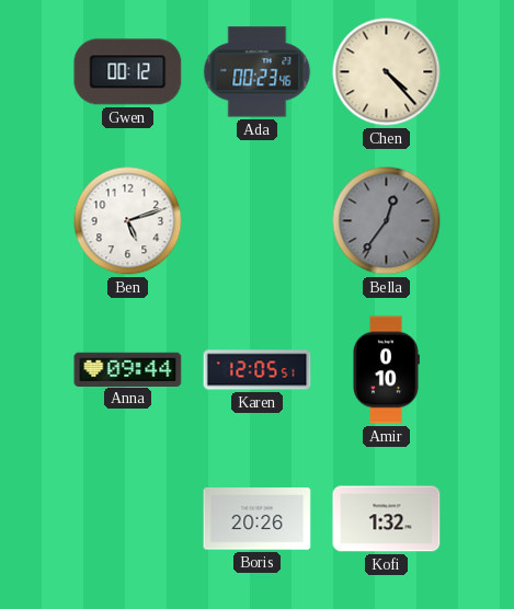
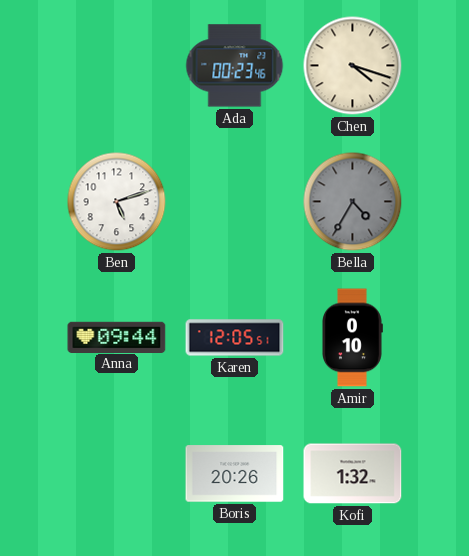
Gwen: 00:12 -> none (128, 72)
Chen: 4:23 -> 4:18 (353, 66)
Bella: 12:36 -> 4:35 (353, 202)
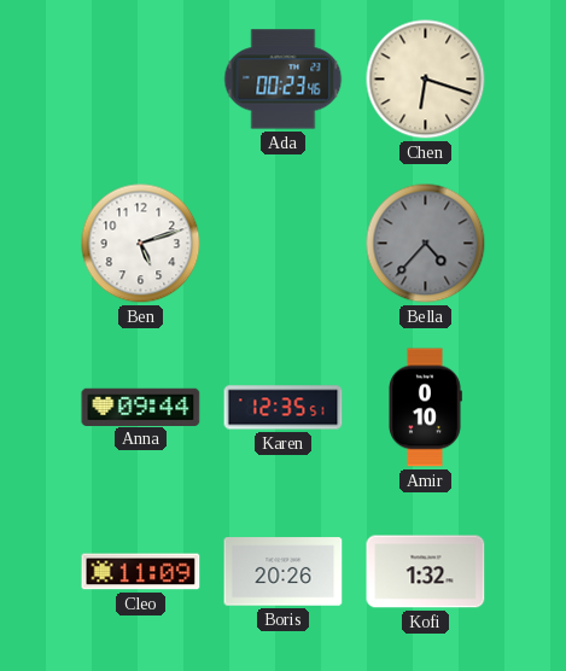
Chen: 4:18 -> 6:18 (426, 80)
Bella: 4:35 -> 4:37 (426, 244)
Karen: 12:05 -> 12:35 (284, 408)
Cleo: none -> 11:09 (141, 572)
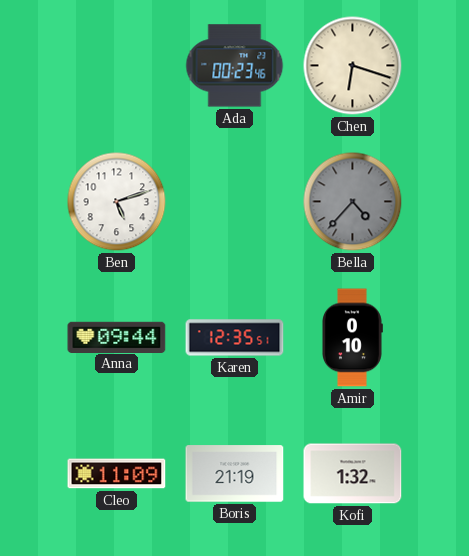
Boris: 20:26 -> 21:19 (235, 474)
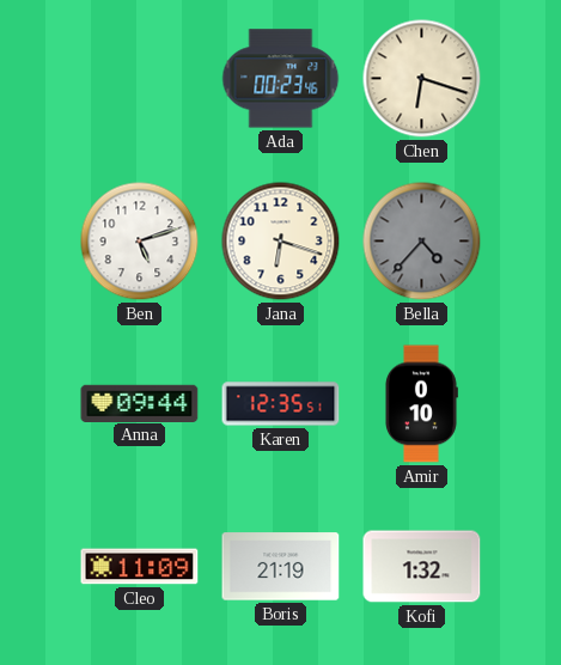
Jana: none -> 6:18 (281, 242)
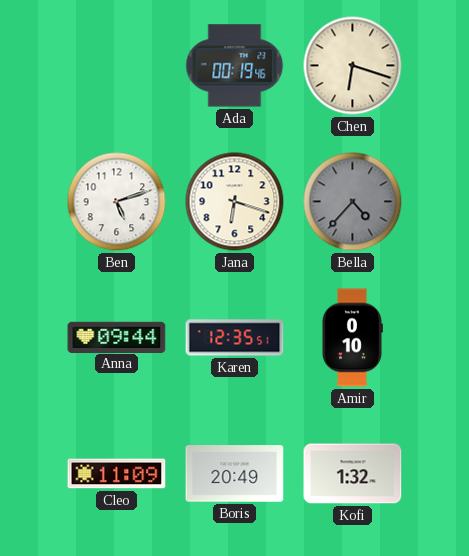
Ada: 00:23 -> 00:19 (235, 66)
Boris: 21:19 -> 20:49 (235, 474)
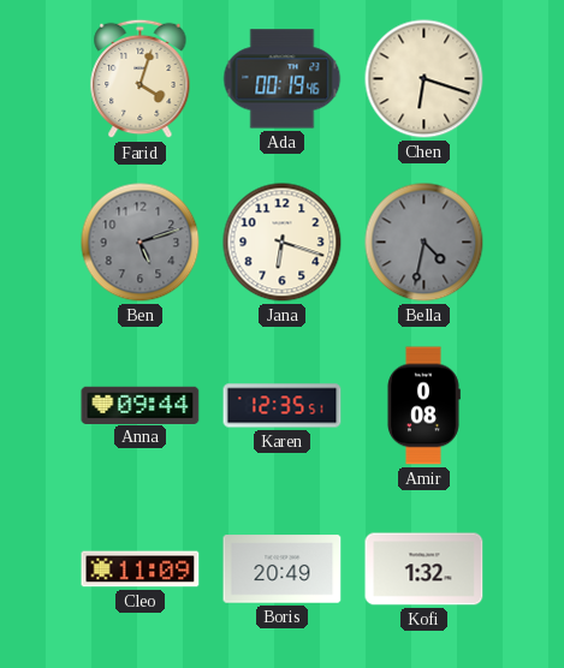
Farid: none -> 4:03 (141, 79)
Ben dial: white -> grey (141, 243)
Bella: 4:37 -> 4:32 (425, 243)
Amir: 0:10 -> 0:08 (425, 406)
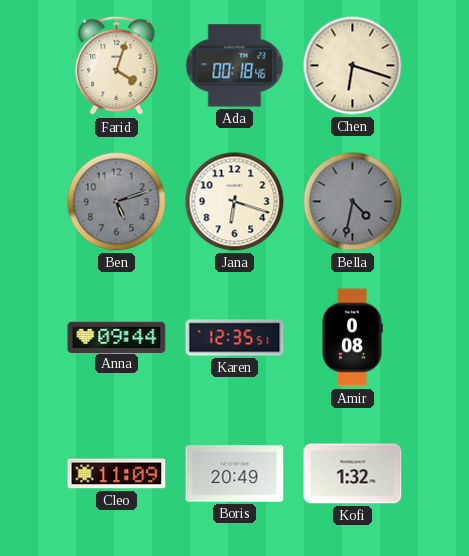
Ada: 00:19 -> 00:18 (235, 66)
